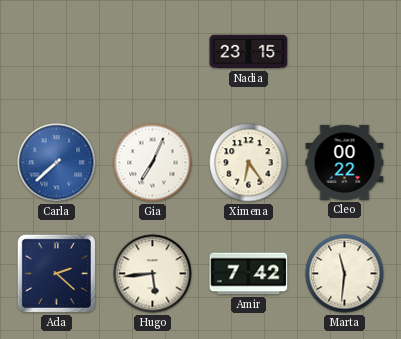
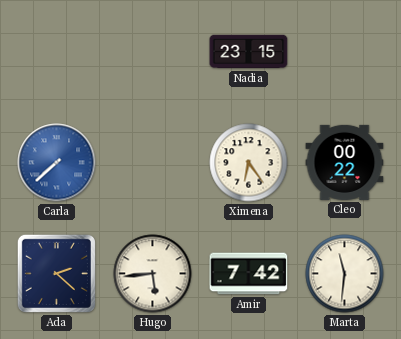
Gia: 7:04 -> none (153, 163)
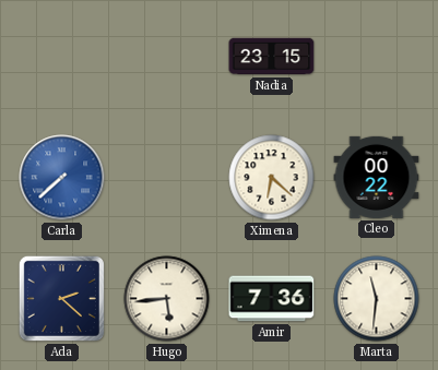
Ximena: 6:24 -> 6:22 (272, 178)
Amir: 7:42 -> 7:36 (272, 299)
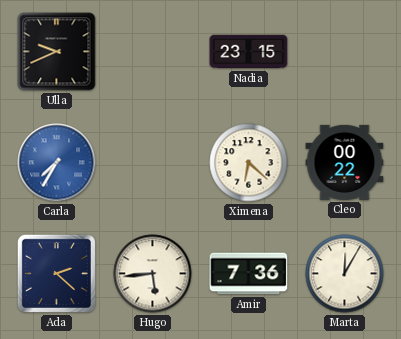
Ulla: none -> 9:41 (57, 52)
Carla: 7:38 -> 7:35 (57, 163)
Marta: 11:31 -> 12:05 (345, 274)
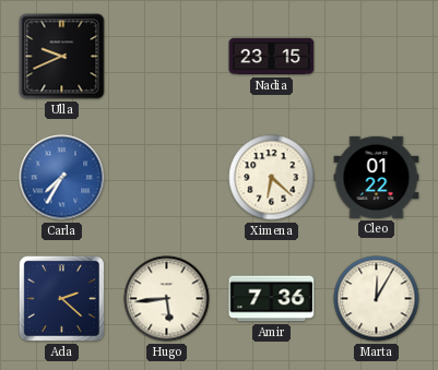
Cleo: 00:22 -> 01:22 (377, 177)
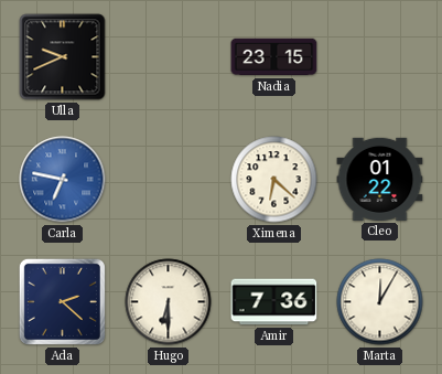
Carla: 7:35 -> 6:47 (63, 180)
Hugo: 5:44 -> 6:30 (169, 302)
